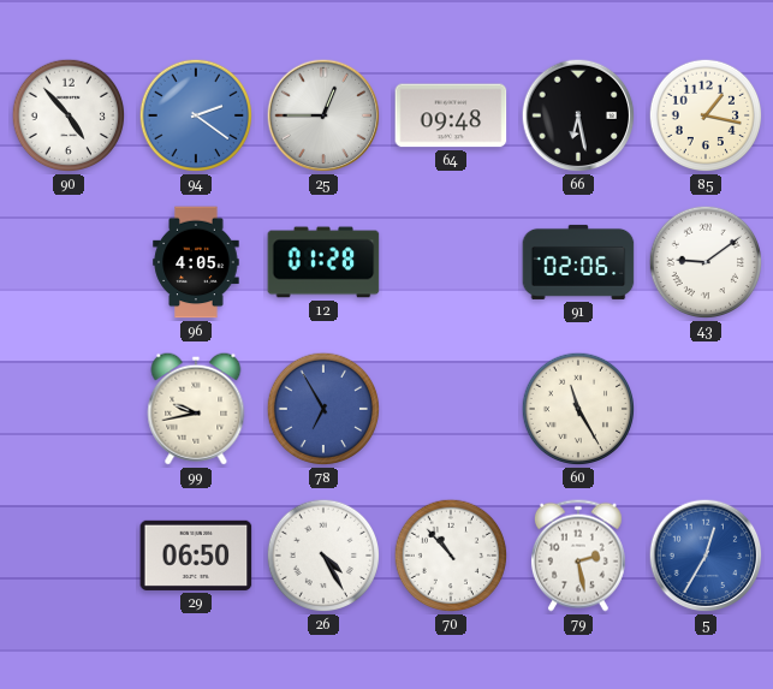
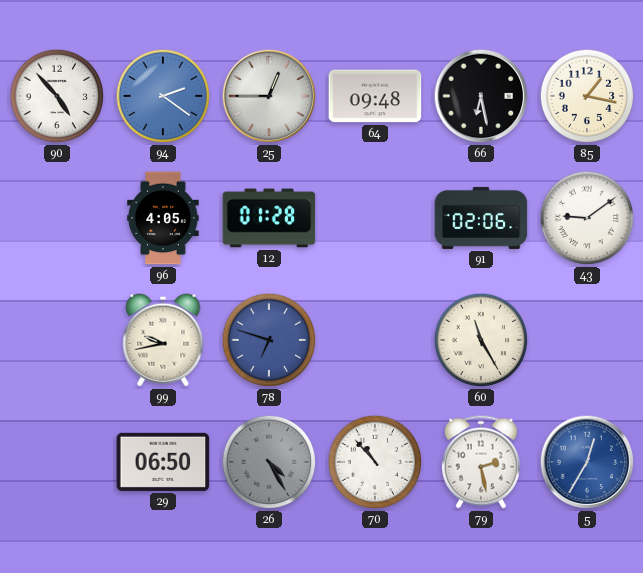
78: 6:55 -> 6:48 (269, 340)
26 dial: white -> grey (269, 462)
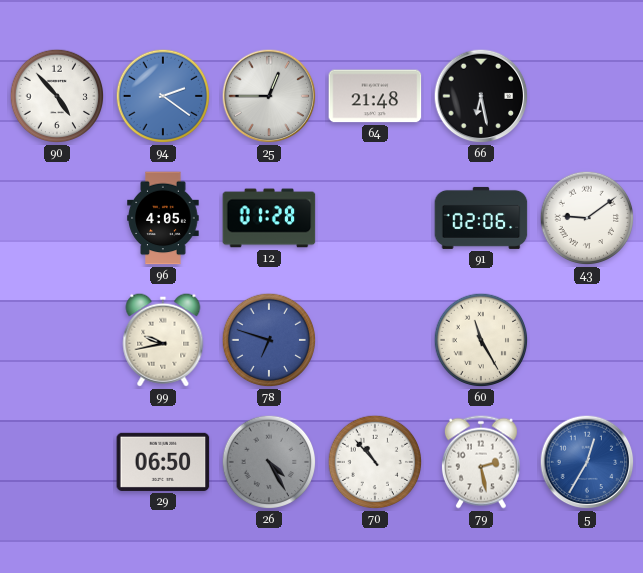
64: 09:48 -> 21:48 (375, 96)
85: 1:17 -> none (587, 96)
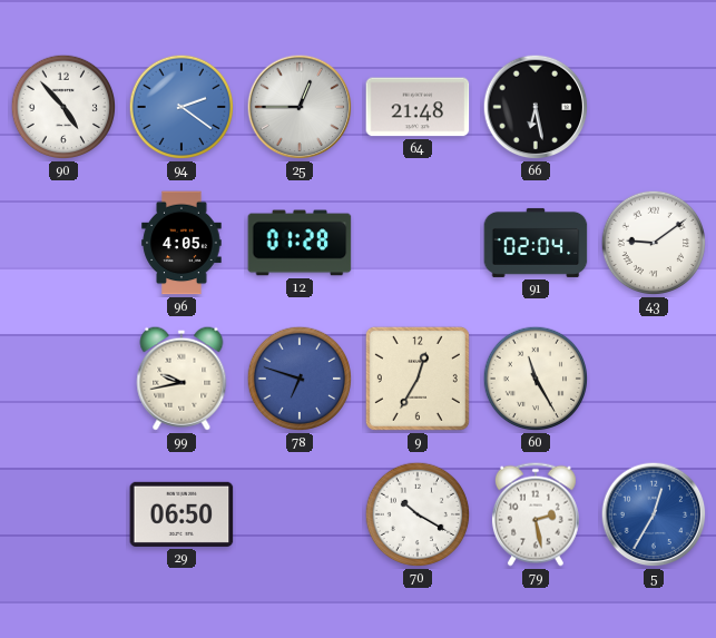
91: 02:06 -> 02:04 (536, 243)
9: none -> 12:35 (418, 379)
26: 4:25 -> none (269, 462)
70: 10:53 -> 10:20 (418, 514)
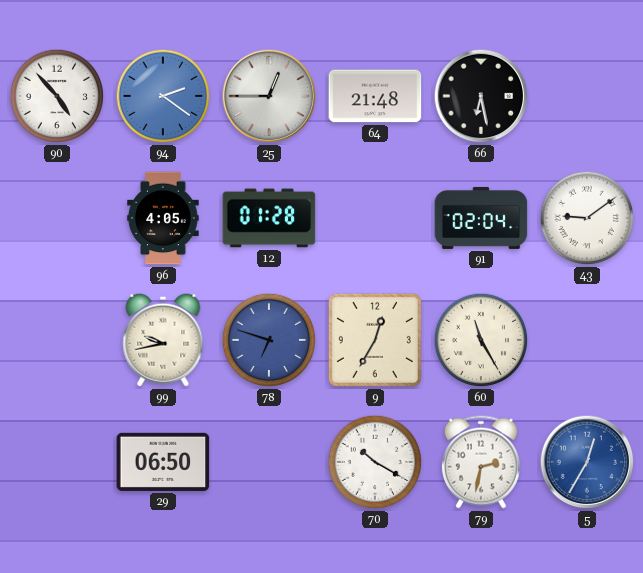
79: 2:28 -> 2:32 (481, 462)
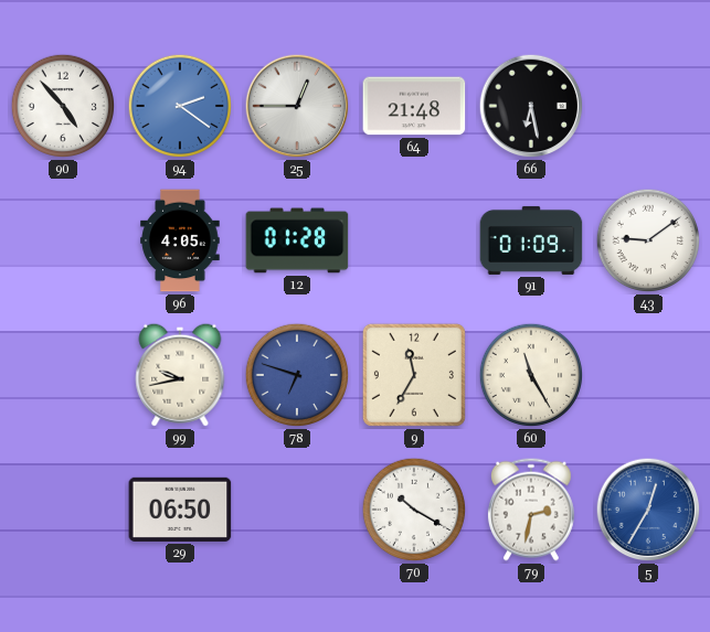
91: 02:04 -> 01:09 (531, 240)
9: 12:35 -> 11:35 (414, 375)
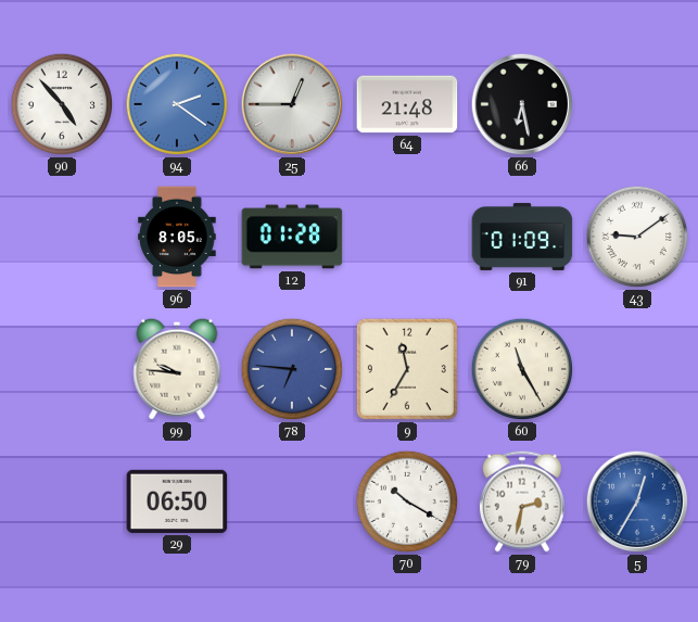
96: 4:05 -> 8:05 (177, 237)
99: 9:43 -> 9:46 (177, 369)
78: 6:48 -> 6:46 (292, 369)
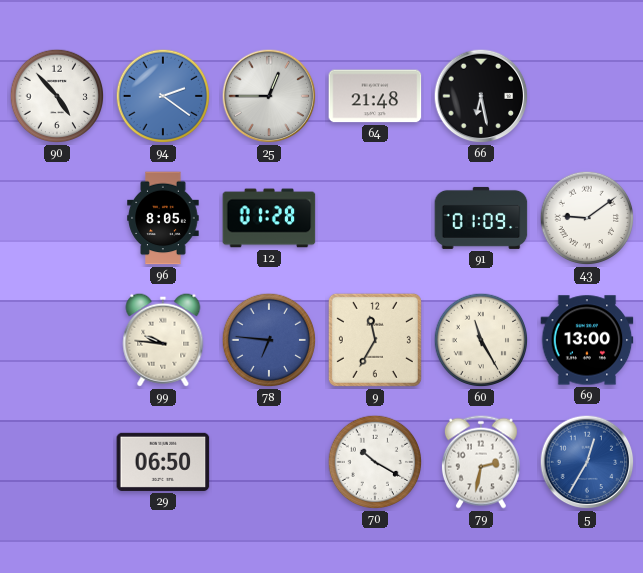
69: none -> 13:00 (587, 340)
